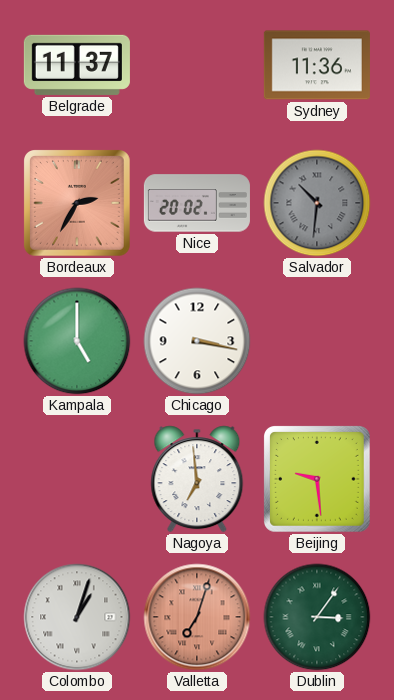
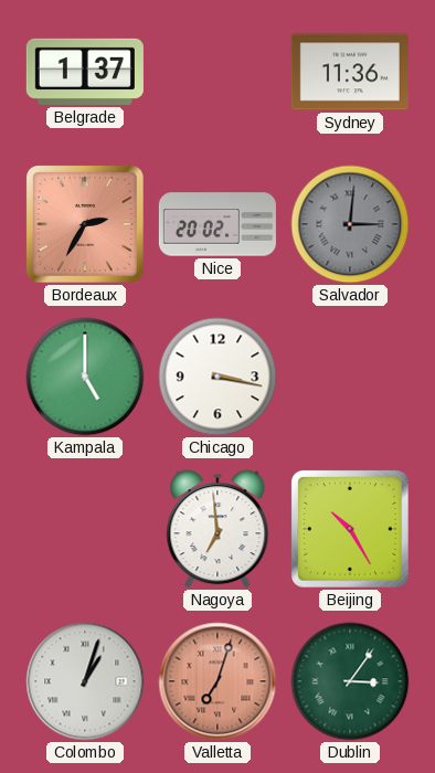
Belgrade: 11:37 -> 1:37 (85, 72)
Salvador: 10:31 -> 3:01 (350, 224)
Beijing: 9:29 -> 10:25 (351, 530)
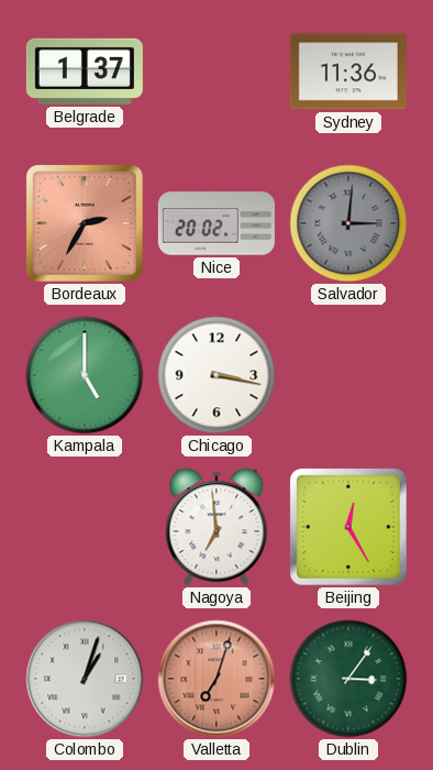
Beijing: 10:25 -> 12:25 (349, 528)
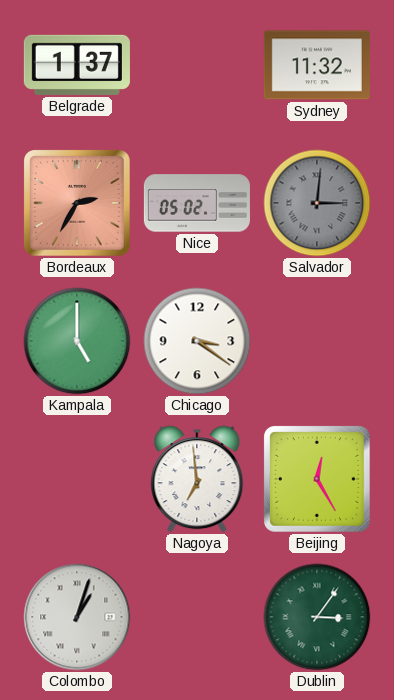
Sydney: 11:36 -> 11:32 (317, 65)
Nice: 20:02 -> 05:02 (197, 203)
Chicago: 3:17 -> 3:21 (197, 341)
Valletta: 7:03 -> none (216, 679)
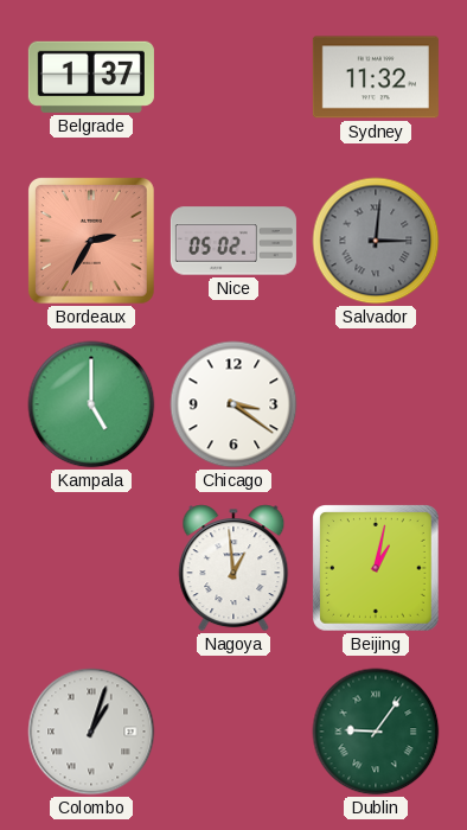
Nagoya: 6:59 -> 12:59 (233, 568)
Beijing: 12:25 -> 1:02 (377, 569)
Dublin: 3:06 -> 9:06 (376, 732)
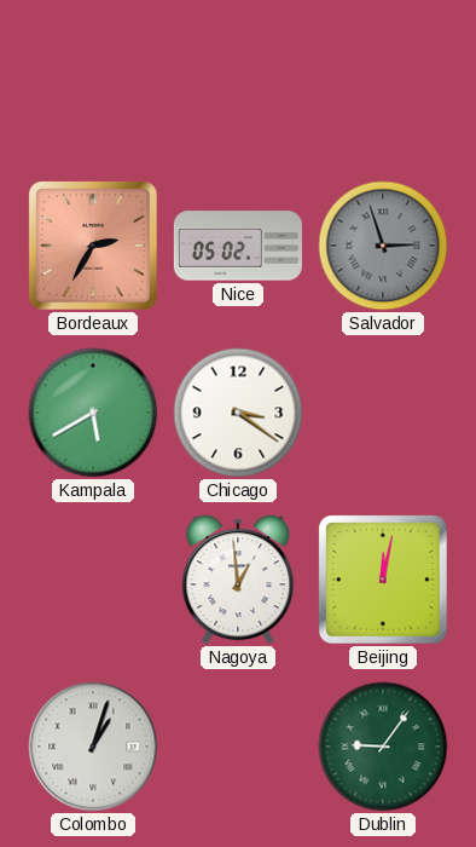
Belgrade: 1:37 -> none (91, 77)
Sydney: 11:32 -> none (376, 77)
Salvador: 3:01 -> 2:57 (383, 246)
Kampala: 5:00 -> 5:40 (93, 413)
Beijing: 1:02 -> 12:02 (384, 581)
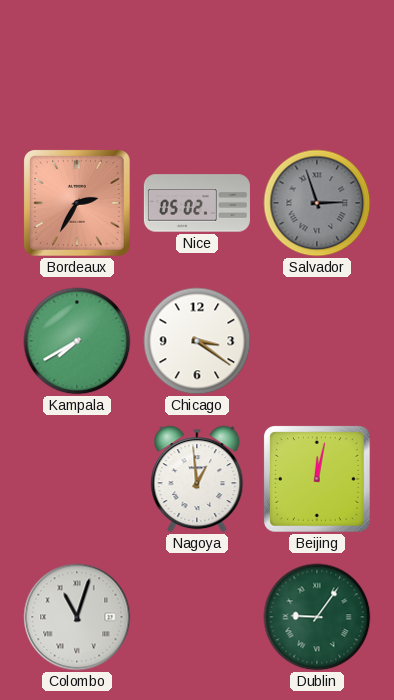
Kampala: 5:40 -> 7:40 (77, 341)
Colombo: 1:03 -> 11:03 (77, 617)
